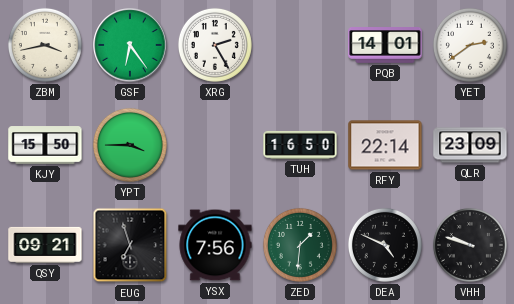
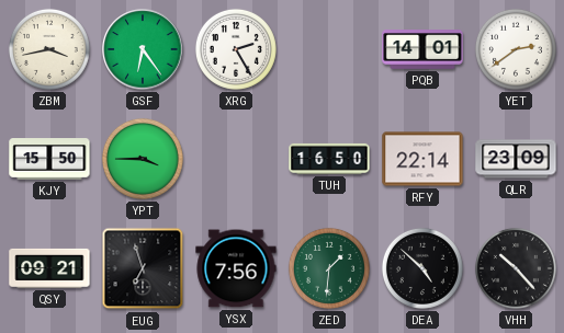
DEA: 4:49 -> 4:52 (422, 268)
VHH: 9:48 -> 10:23 (516, 268)
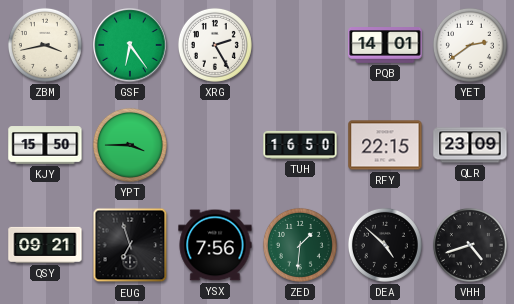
RFY: 22:14 -> 22:15 (385, 145)
VHH: 10:23 -> 4:42 (470, 245)
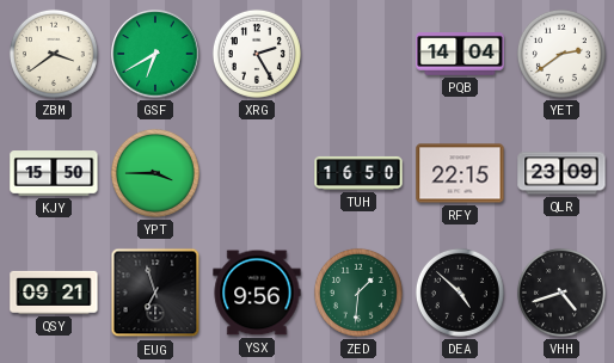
ZBM: 3:43 -> 3:39 (54, 54)
GSF: 6:24 -> 6:40 (155, 54)
PQB: 14:01 -> 14:04 (460, 54)
YSX: 7:56 -> 9:56 (257, 293)
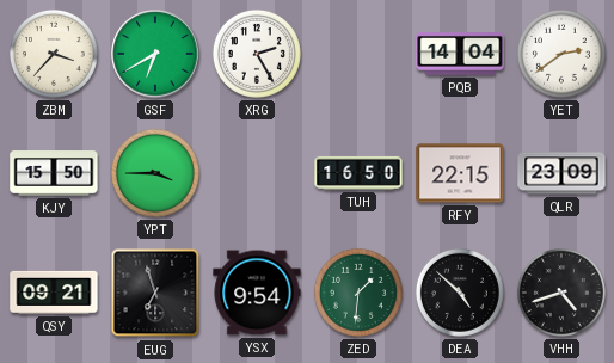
ZBM: 3:39 -> 3:37 (54, 54)
YSX: 9:56 -> 9:54 (257, 293)
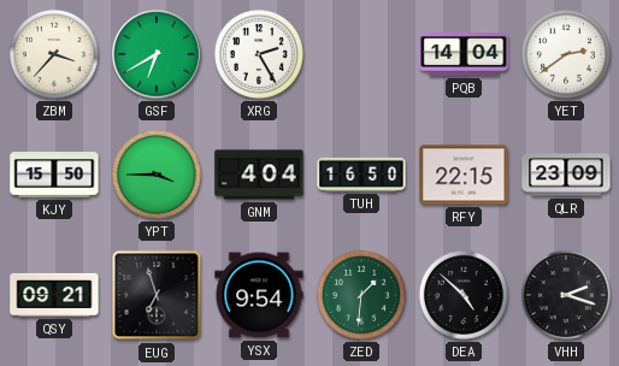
GNM: none -> 4:04 (259, 175)
VHH: 4:42 -> 2:18 (566, 295)
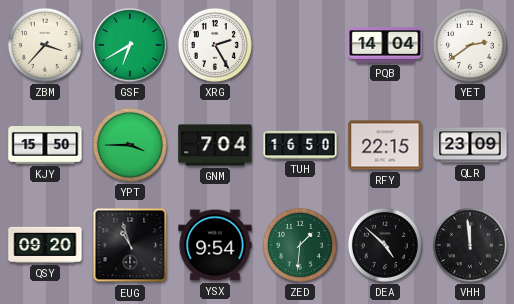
GNM: 4:04 -> 7:04 (215, 145)
QSY: 09:21 -> 09:20 (45, 245)
EUG: 6:57 -> 10:57 (130, 245)
VHH: 2:18 -> 11:59 (470, 245)
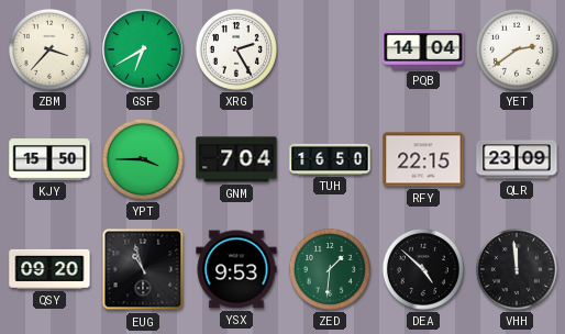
YSX: 9:54 -> 9:53 (236, 269)
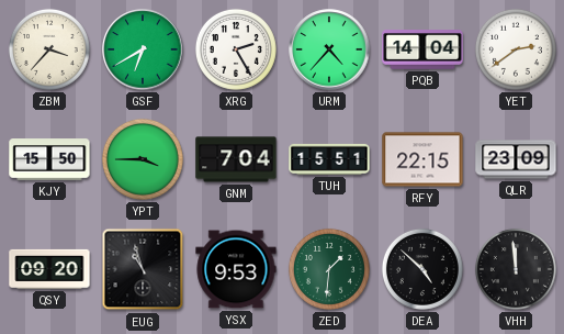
URM: none -> 4:37 (329, 49)
TUH: 16:50 -> 15:51 (329, 159)
